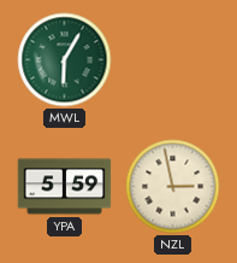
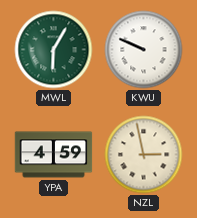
KWU: none -> 9:49 (144, 50)
YPA: 5:59 -> 4:59 (54, 155)
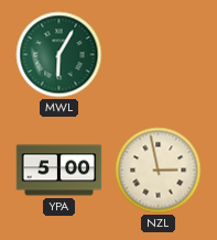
KWU: 9:49 -> none (144, 50)
YPA: 4:59 -> 5:00 (59, 171)
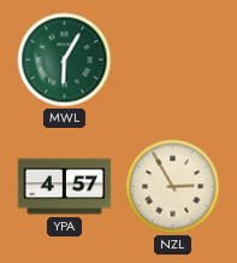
YPA: 5:00 -> 4:57 (65, 187)
NZL: 2:58 -> 2:55 (173, 187)
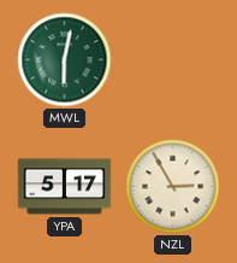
MWL: 6:05 -> 6:02 (65, 60)
YPA: 4:57 -> 5:17 (65, 187)
